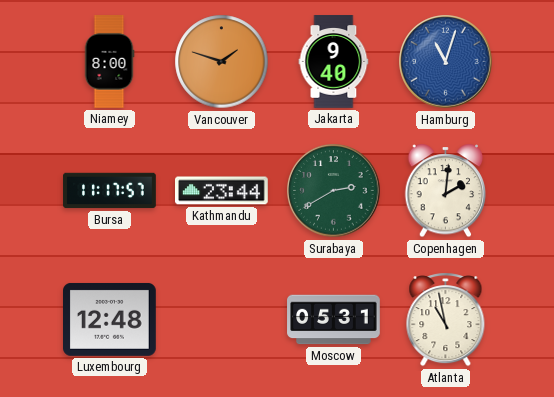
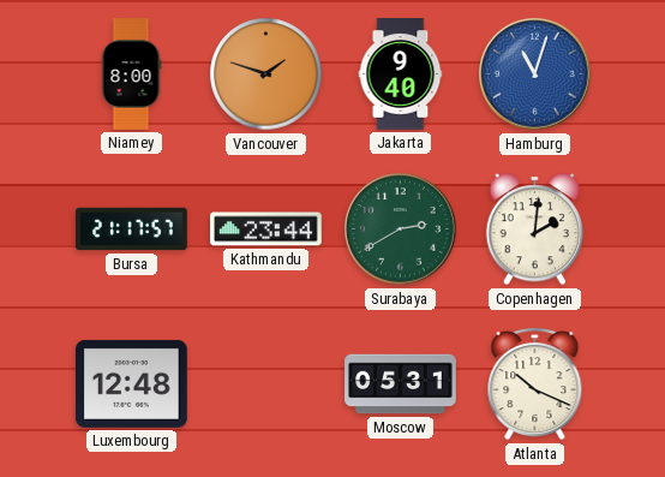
Bursa: 11:17 -> 21:17 (132, 229)
Atlanta: 10:58 -> 10:19 (535, 384)
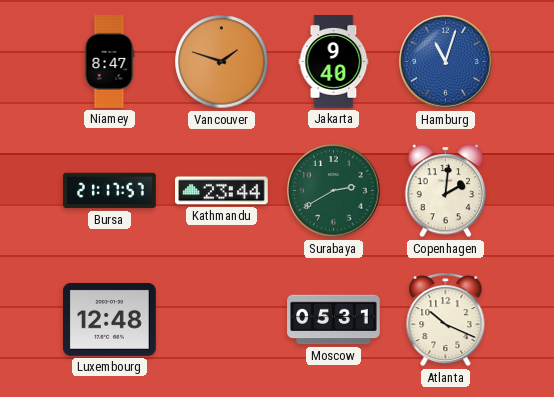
Niamey: 8:00 -> 8:47 (109, 62)
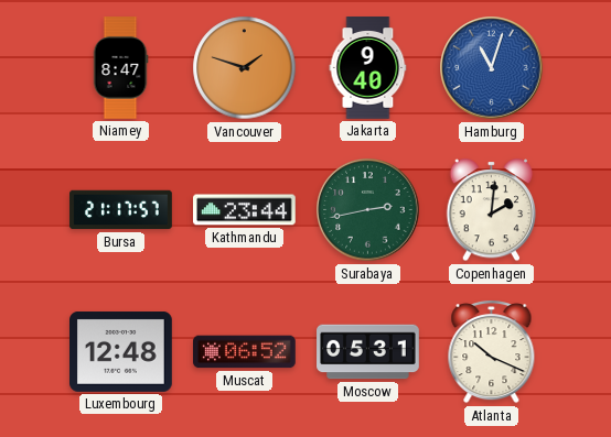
Surabaya: 2:40 -> 2:43 (368, 210)
Muscat: none -> 06:52 (245, 352)
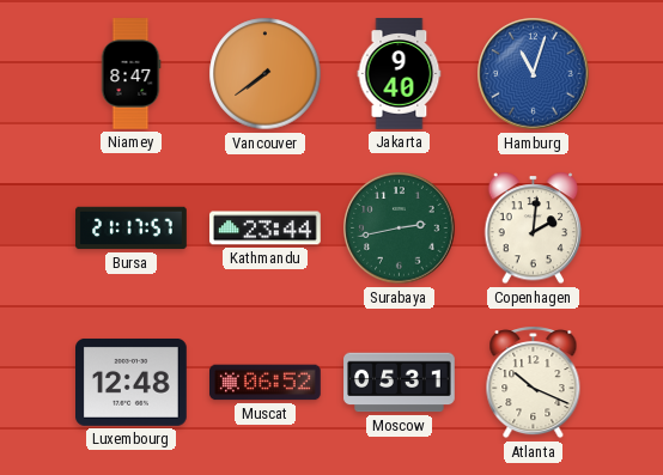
Vancouver: 1:48 -> 7:39 (266, 74)
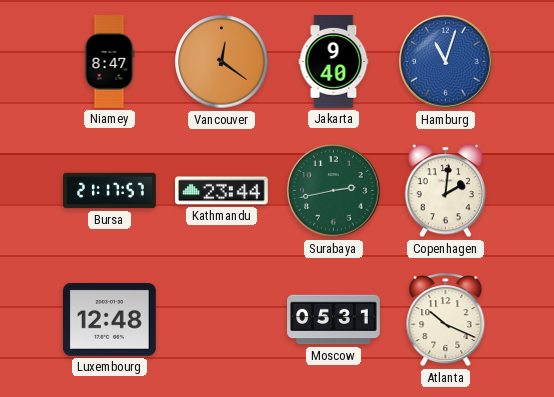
Vancouver: 7:39 -> 12:21 (222, 62)
Muscat: 06:52 -> none (266, 383)
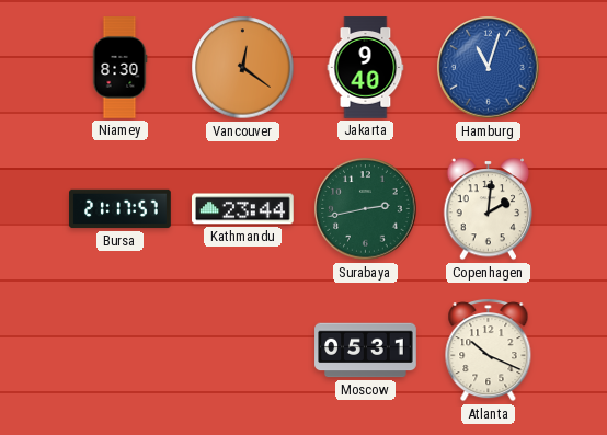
Niamey: 8:47 -> 8:30 (119, 68)
Luxembourg: 12:48 -> none (110, 319)
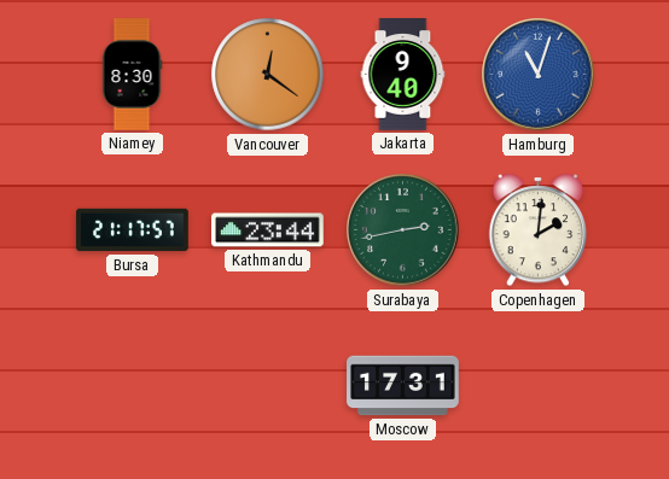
Moscow: 05:31 -> 17:31 (403, 386)
Atlanta: 10:19 -> none (489, 351)
